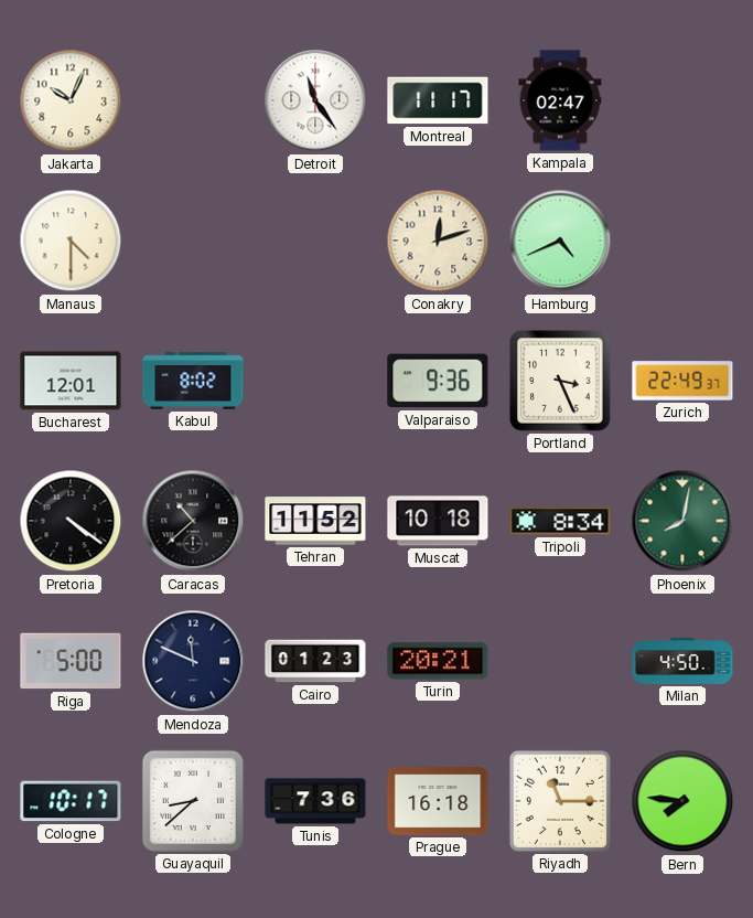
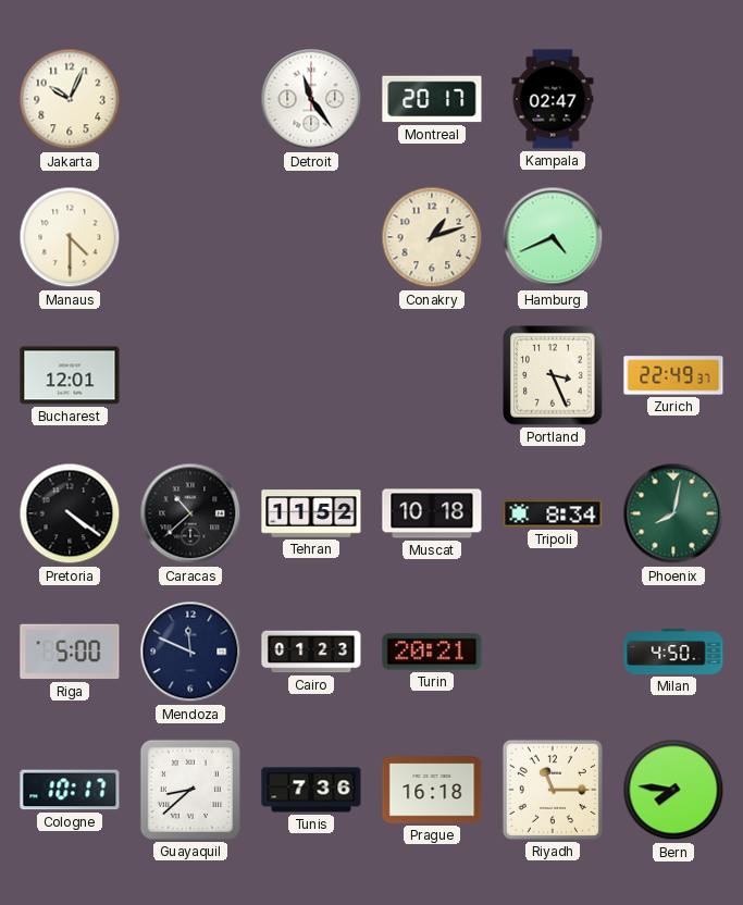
Montreal: 11:17 -> 20:17 (432, 99)
Conakry: 12:12 -> 1:12 (432, 237)
Kabul: 8:02 -> none (193, 381)
Valparaiso: 9:36 -> none (438, 381)
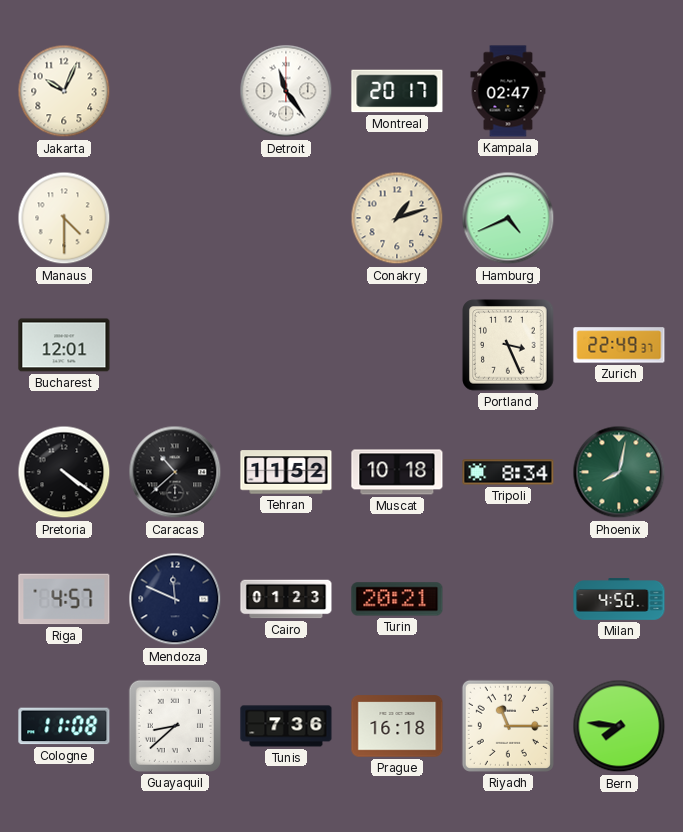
Riga: 5:00 -> 4:57 (64, 599)
Cologne: 10:17 -> 11:08 (64, 726)
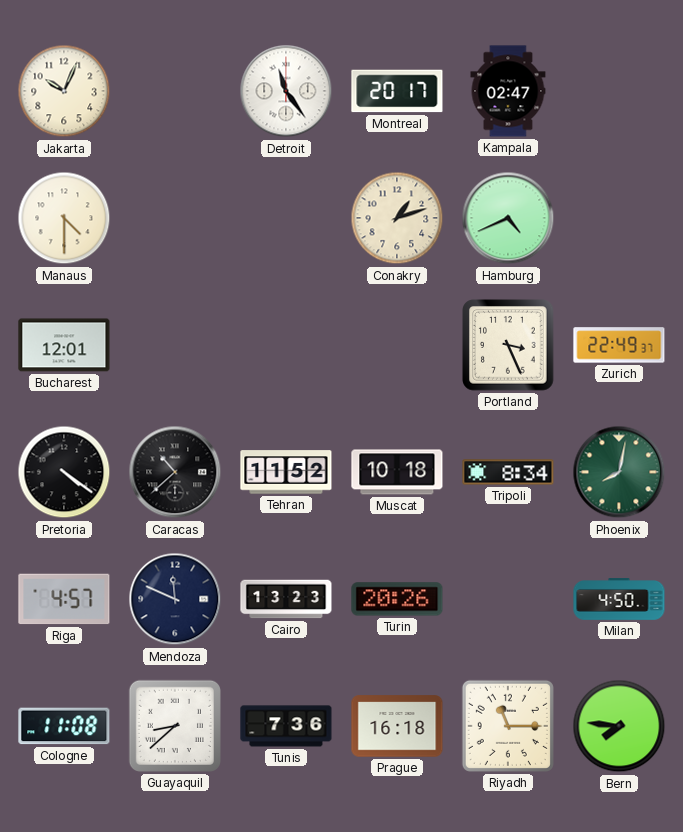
Cairo: 01:23 -> 13:23 (286, 599)
Turin: 20:21 -> 20:26 (397, 599)
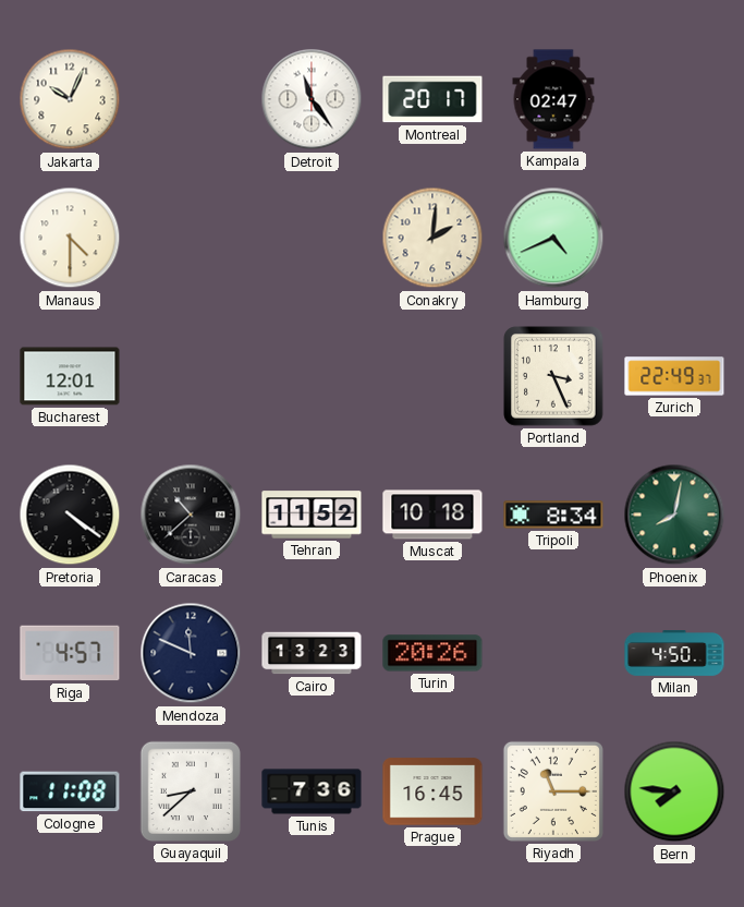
Conakry: 1:12 -> 2:01 (432, 238)
Prague: 16:18 -> 16:45 (432, 791)
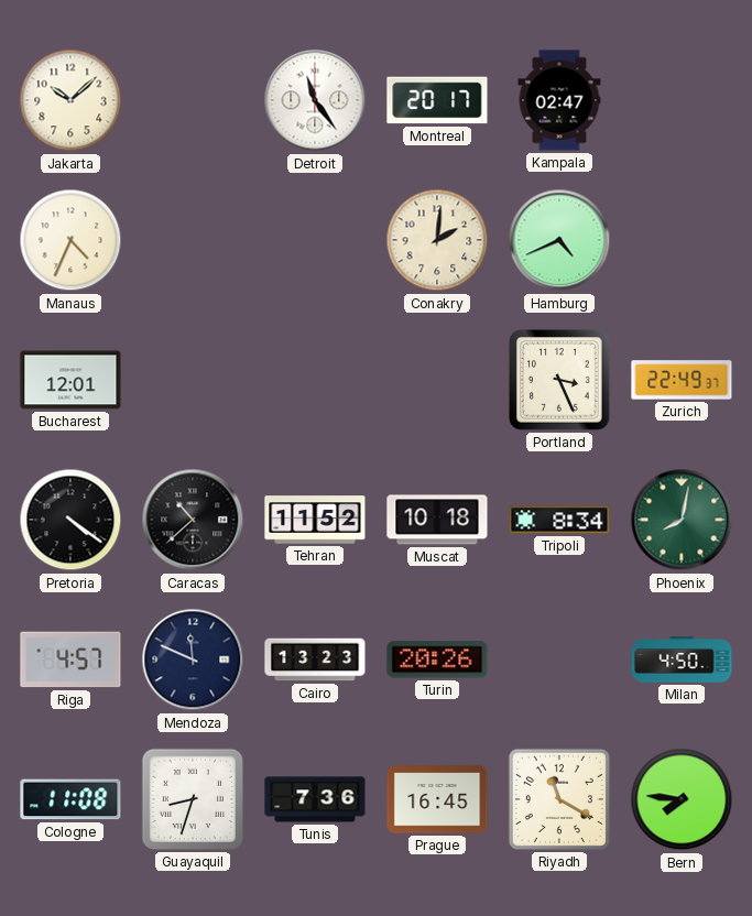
Jakarta: 10:04 -> 10:08 (70, 100)
Manaus: 4:30 -> 4:34 (70, 240)
Guayaquil: 8:38 -> 8:33 (193, 799)
Riyadh: 11:15 -> 11:20 (559, 799)
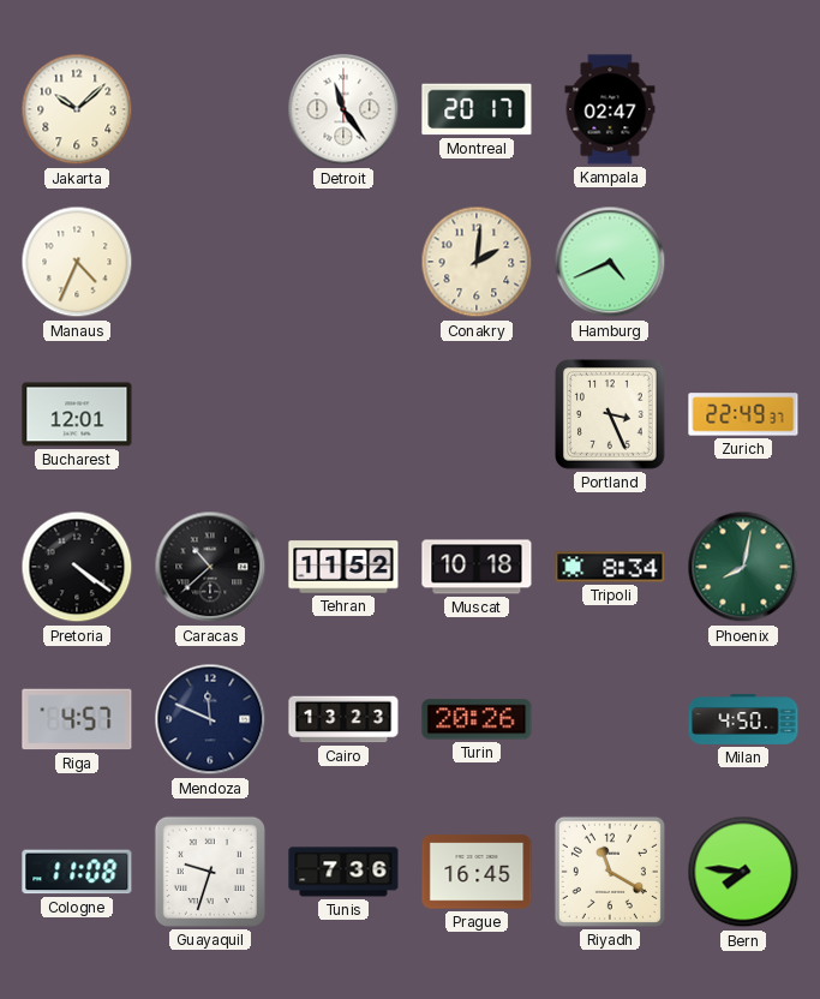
Guayaquil: 8:33 -> 9:33 (210, 872)
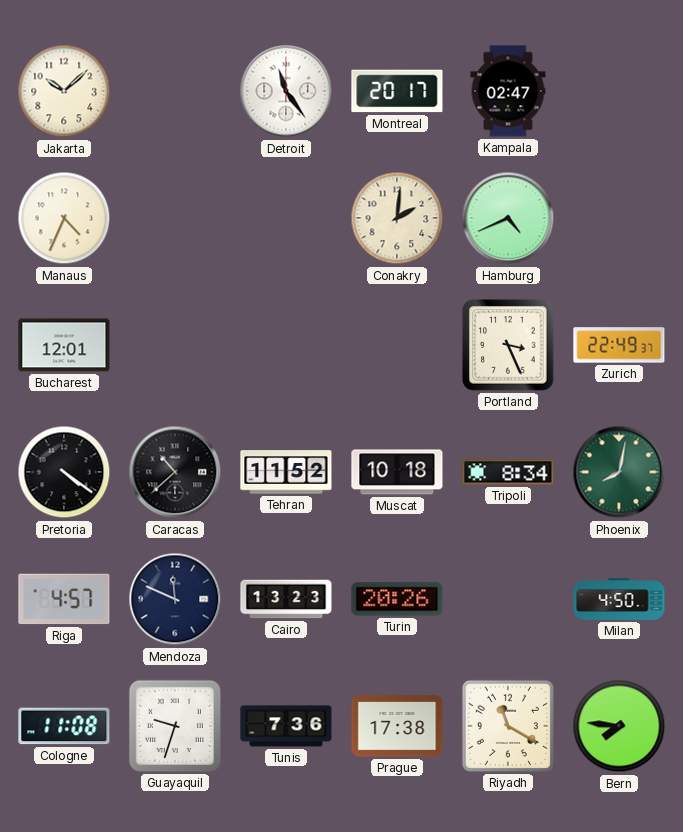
Prague: 16:45 -> 17:38 (397, 726)
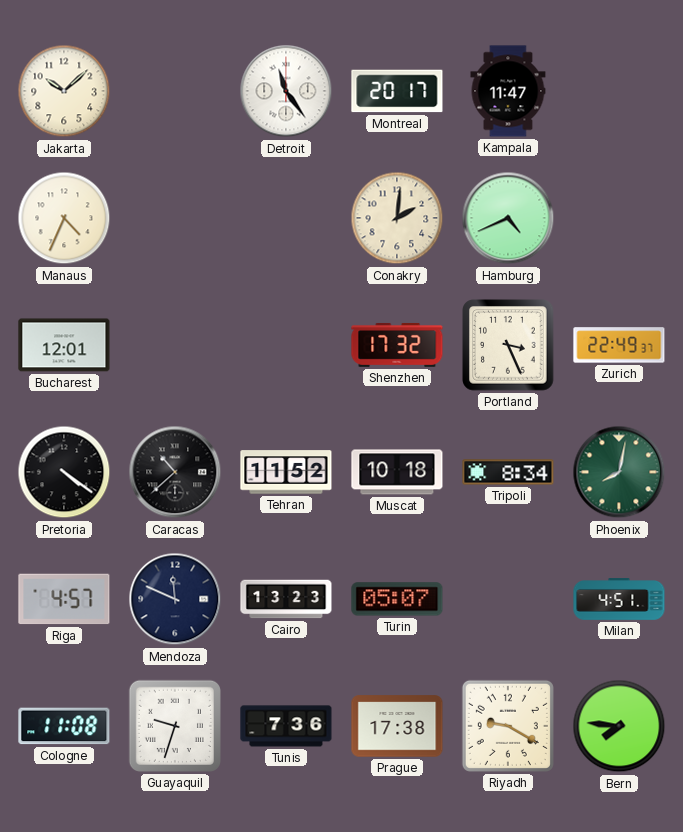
Kampala: 02:47 -> 11:47 (508, 91)
Shenzhen: none -> 17:32 (397, 345)
Turin: 20:26 -> 05:07 (397, 599)
Milan: 4:50 -> 4:51 (619, 599)
Riyadh: 11:20 -> 9:20 (508, 726)
